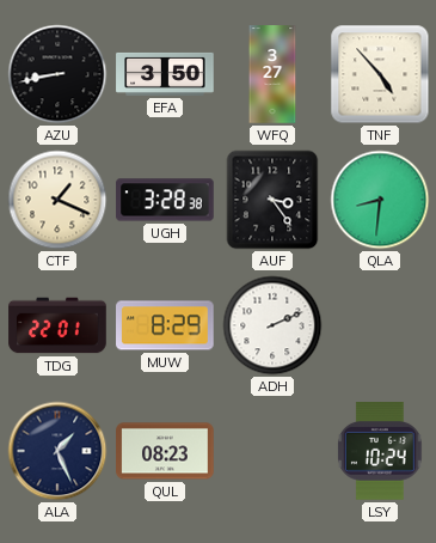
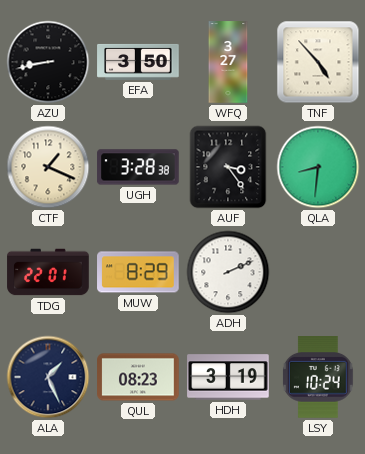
HDH: none -> 3:19 (228, 377)
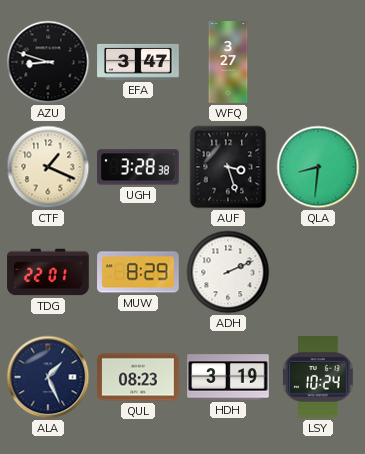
AZU: 8:43 -> 8:48 (48, 62)
EFA: 3:50 -> 3:47 (138, 62)
TNF: 4:53 -> none (318, 62)
AUF: 3:24 -> 3:27 (228, 167)
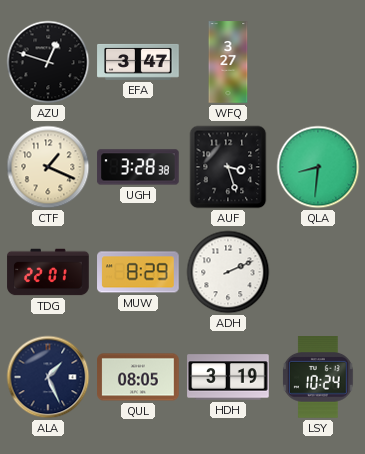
AZU: 8:48 -> 12:48 (48, 62)
QUL: 08:23 -> 08:05 (138, 377)
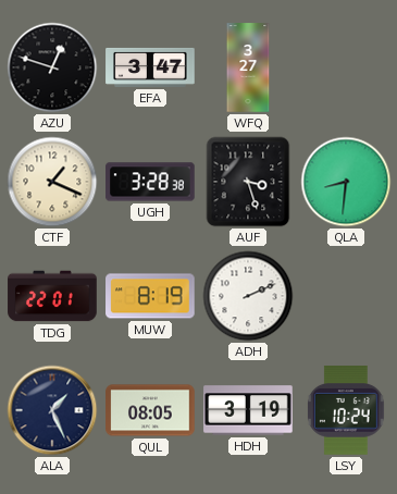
MUW: 8:29 -> 8:19 (150, 296)
